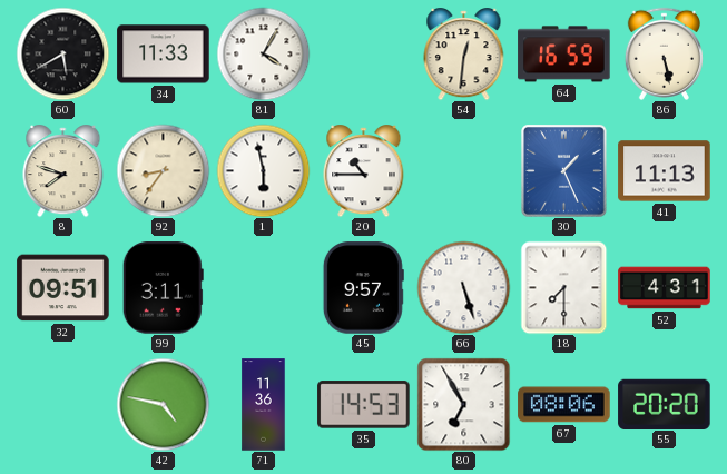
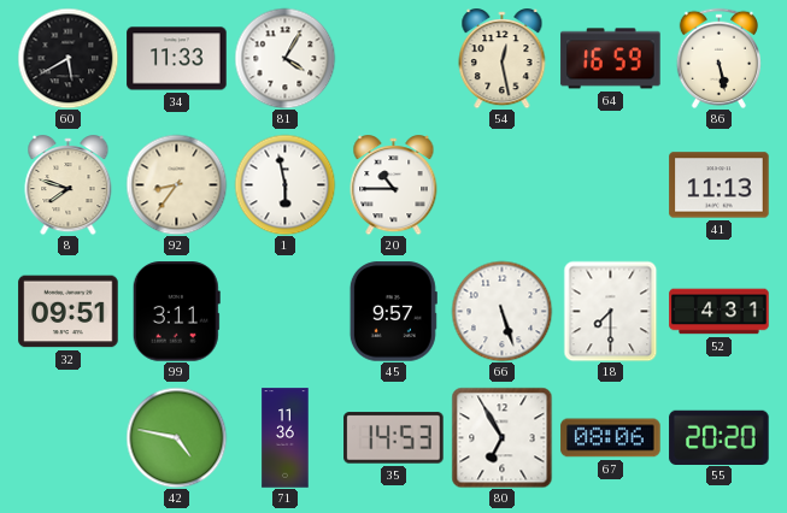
54: 12:31 -> 12:28 (503, 59)
30: 1:26 -> none (564, 171)
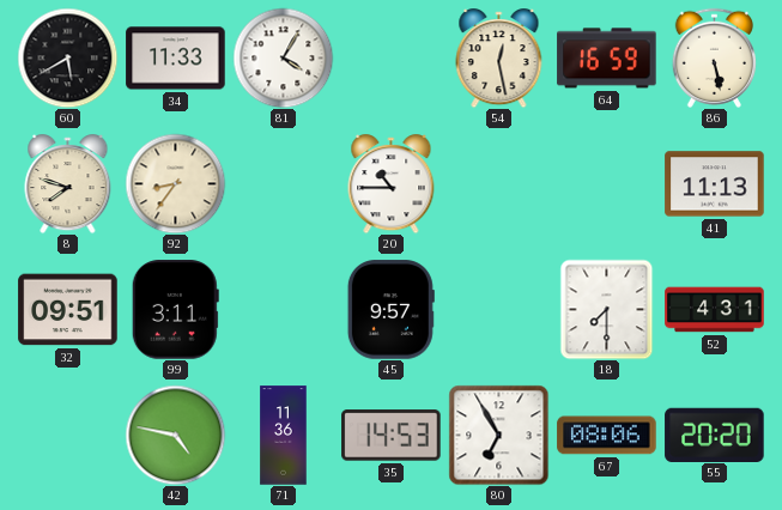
1: 5:58 -> none (284, 184)
66: 5:27 -> none (501, 311)
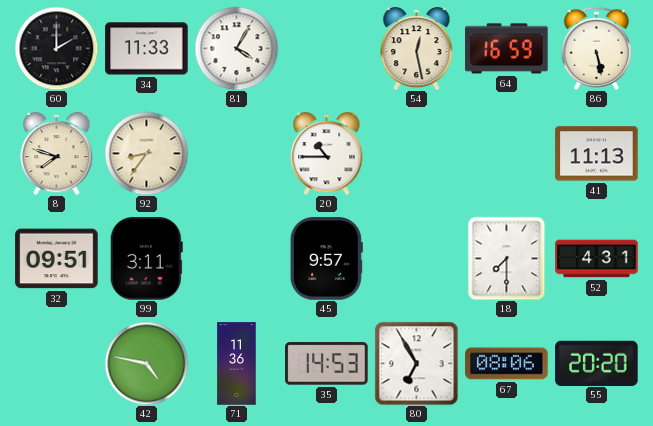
60: 5:40 -> 2:00 (56, 48)
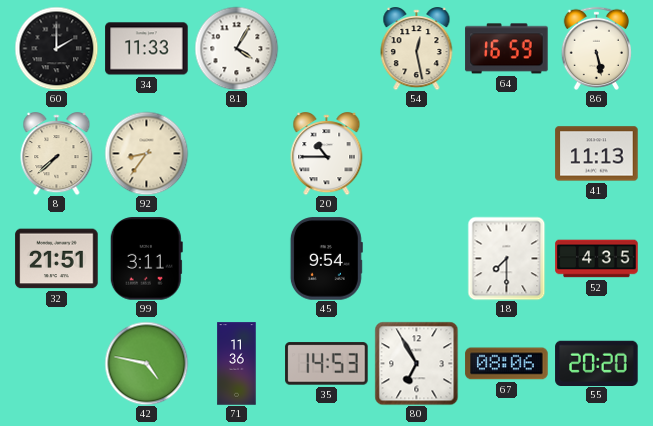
8: 7:48 -> 7:38 (57, 154)
32: 09:51 -> 21:51 (57, 259)
45: 9:57 -> 9:54 (326, 259)
52: 4:31 -> 4:35 (597, 259)
